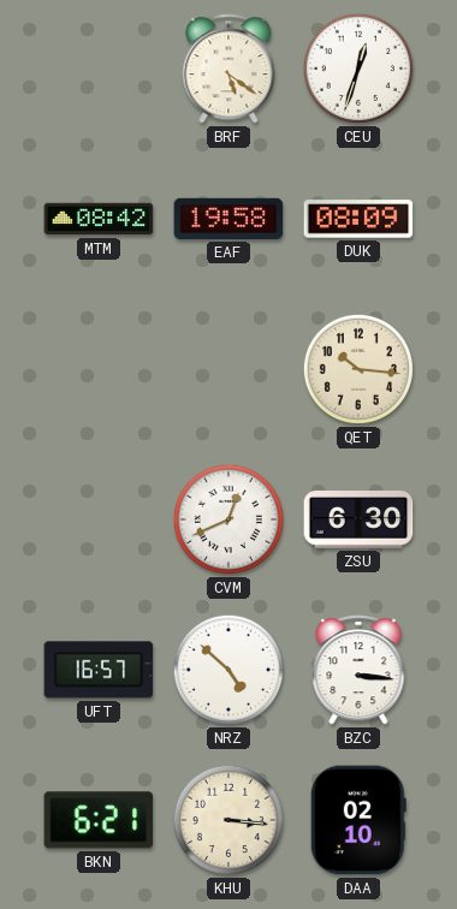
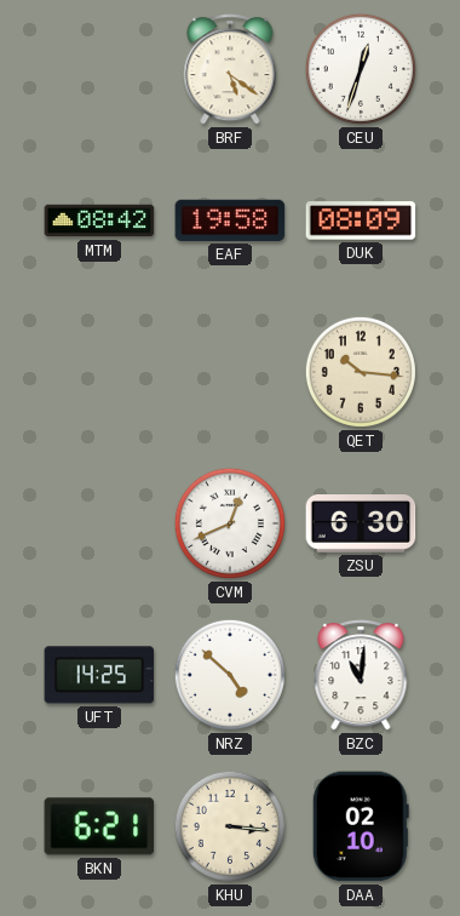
UFT: 16:57 -> 14:25 (99, 675)
BZC: 3:16 -> 11:01 (361, 675)
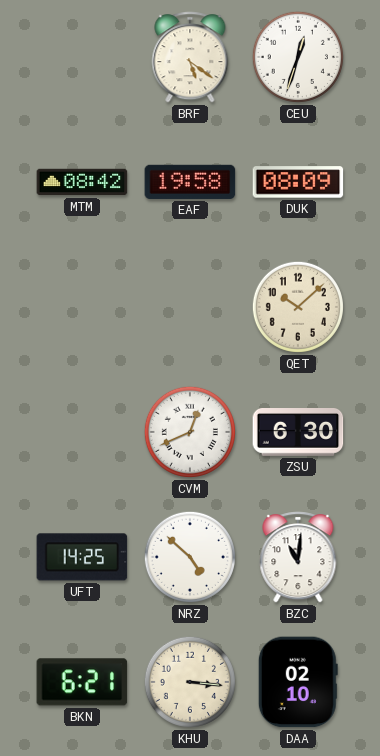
QET: 10:16 -> 10:08 (298, 307)
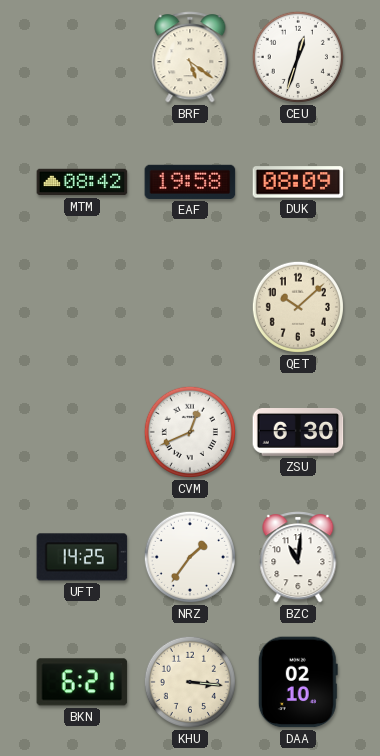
NRZ: 4:52 -> 1:36 (190, 557)
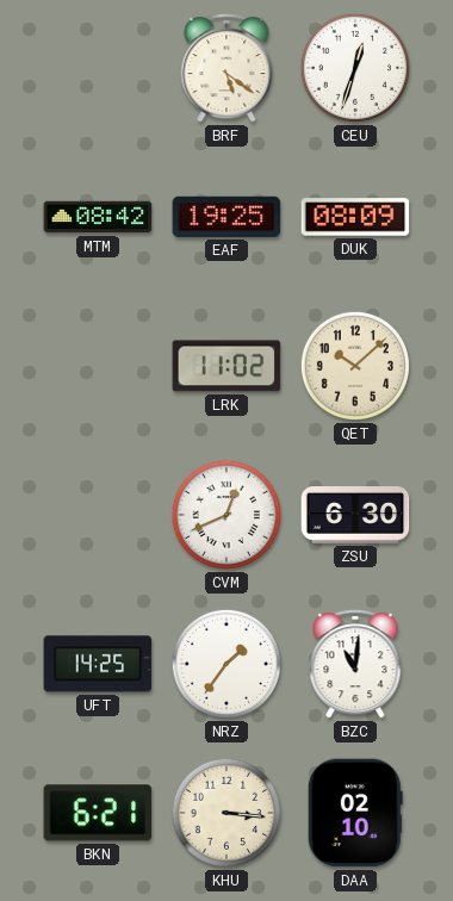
EAF: 19:58 -> 19:25 (226, 217)
LRK: none -> 11:02 (226, 366)
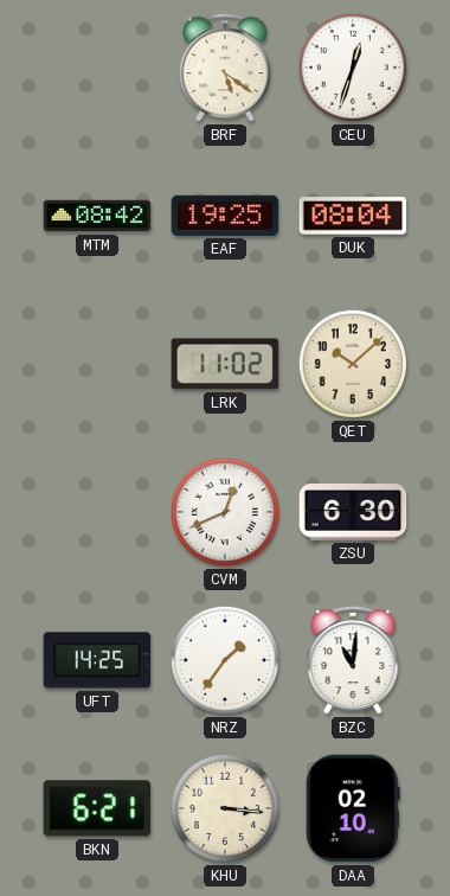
DUK: 08:09 -> 08:04 (353, 216)
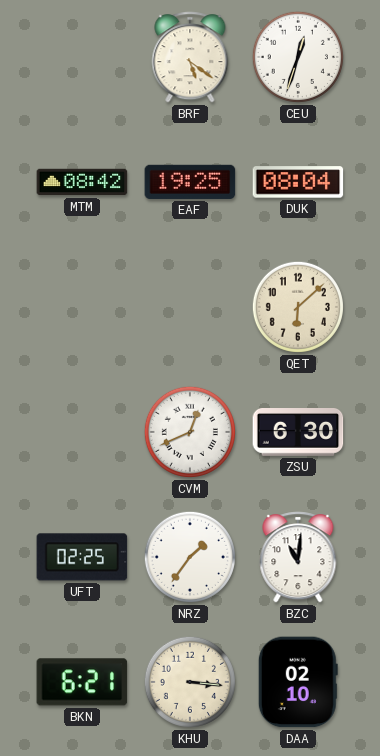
LRK: 11:02 -> none (225, 364)
QET: 10:08 -> 6:08 (298, 307)
UFT: 14:25 -> 02:25 (82, 557)
